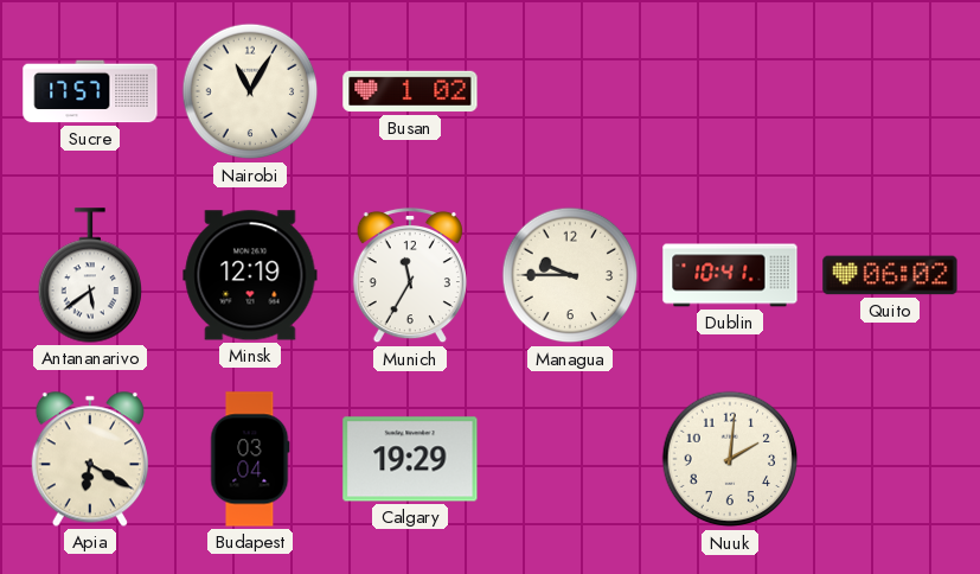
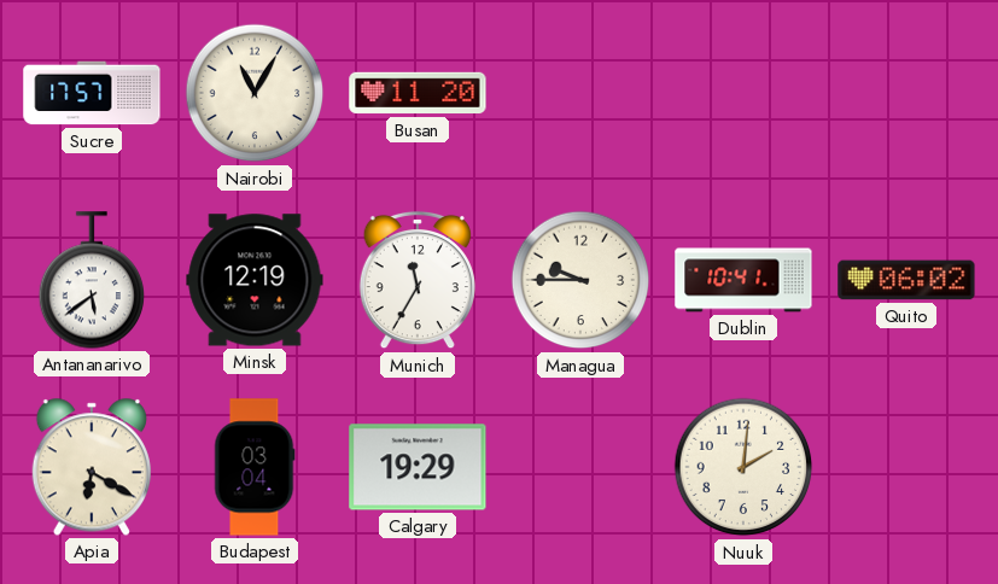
Busan: 1:02 -> 11:20 (418, 93)
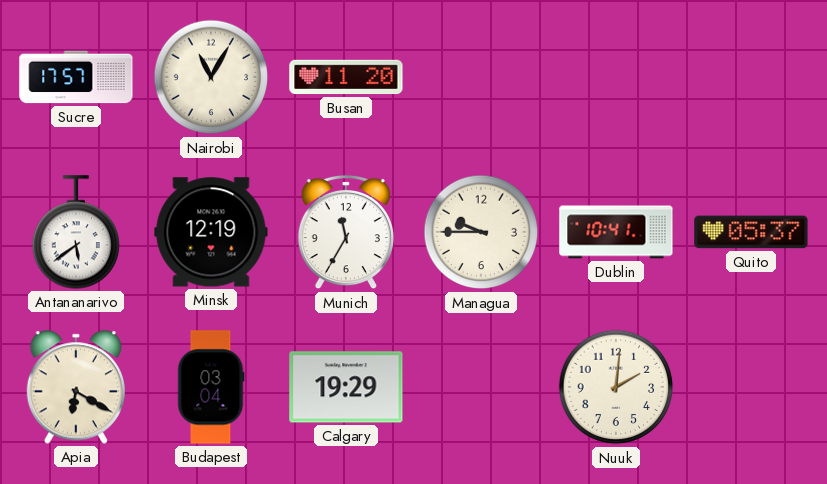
Quito: 06:02 -> 05:37 (751, 232)
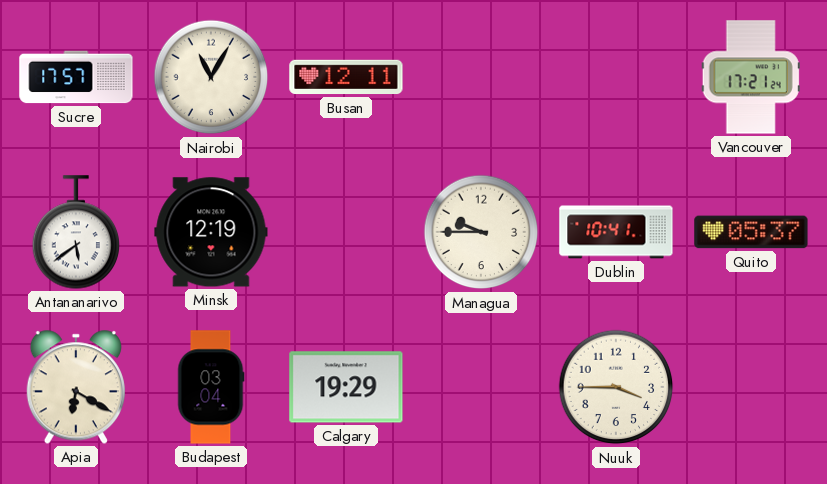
Busan: 11:20 -> 12:11 (346, 77)
Vancouver: none -> 17:21 (751, 77)
Munich: 11:35 -> none (346, 232)
Nuuk: 2:01 -> 3:45 (616, 387)
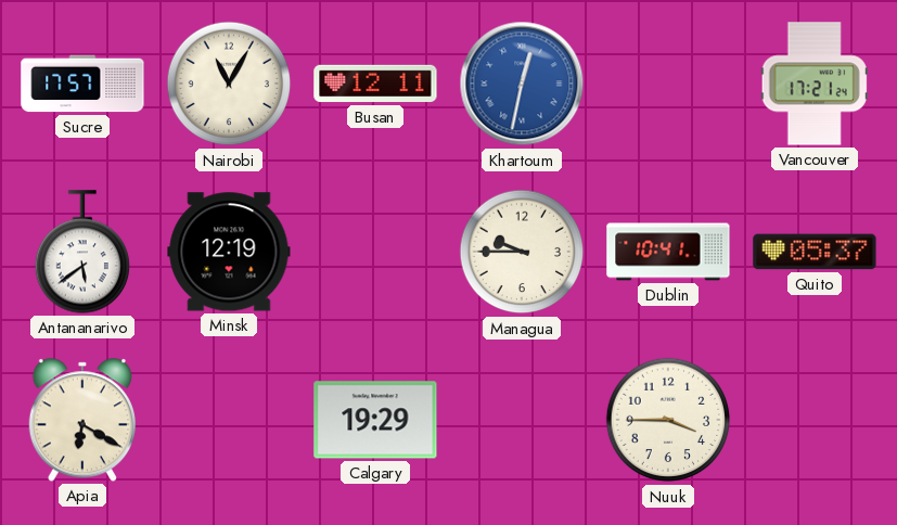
Khartoum: none -> 12:32 (522, 84)
Budapest: 03:04 -> none (211, 387)
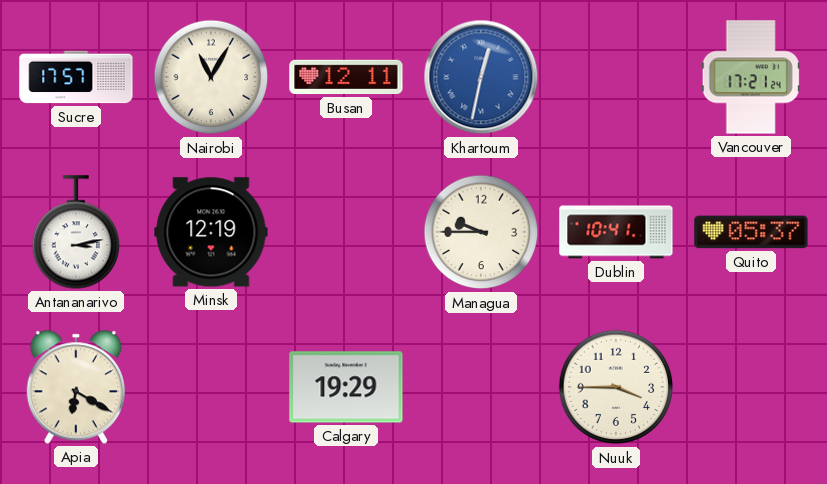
Antananarivo: 5:39 -> 3:13 (76, 232)
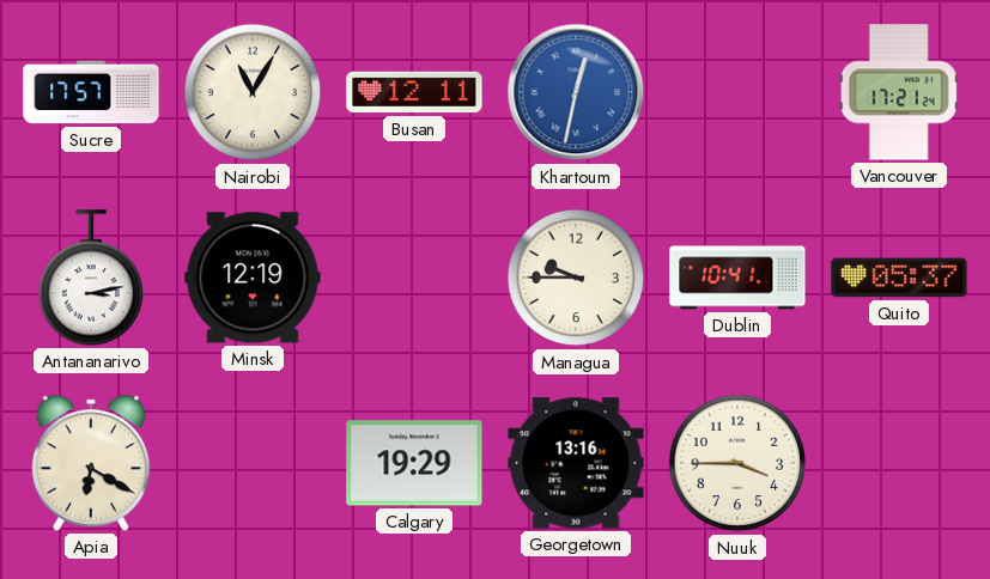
Georgetown: none -> 13:16 (576, 463)
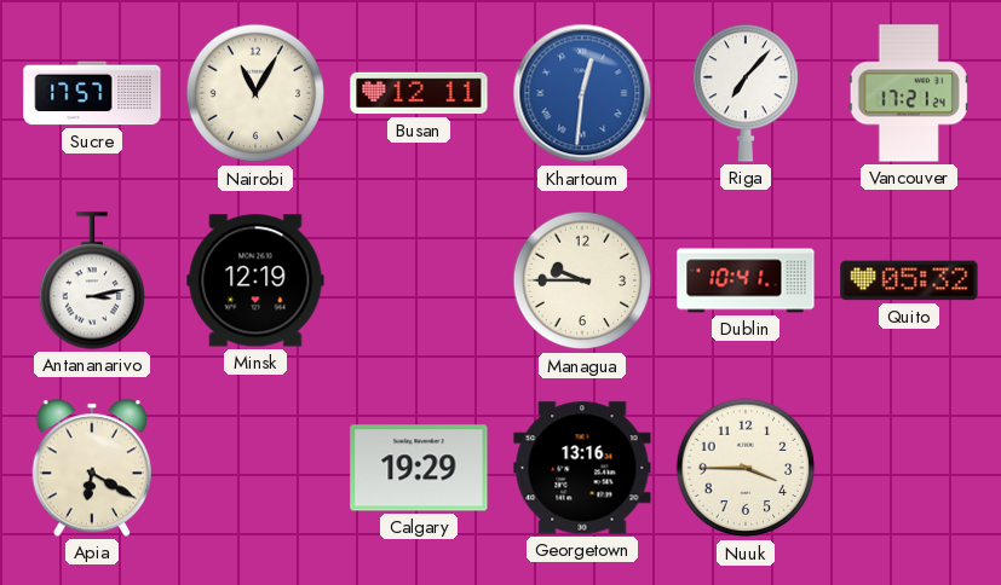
Khartoum: 12:32 -> 12:31 (582, 93)
Riga: none -> 7:07 (746, 93)
Quito: 05:37 -> 05:32 (909, 280)
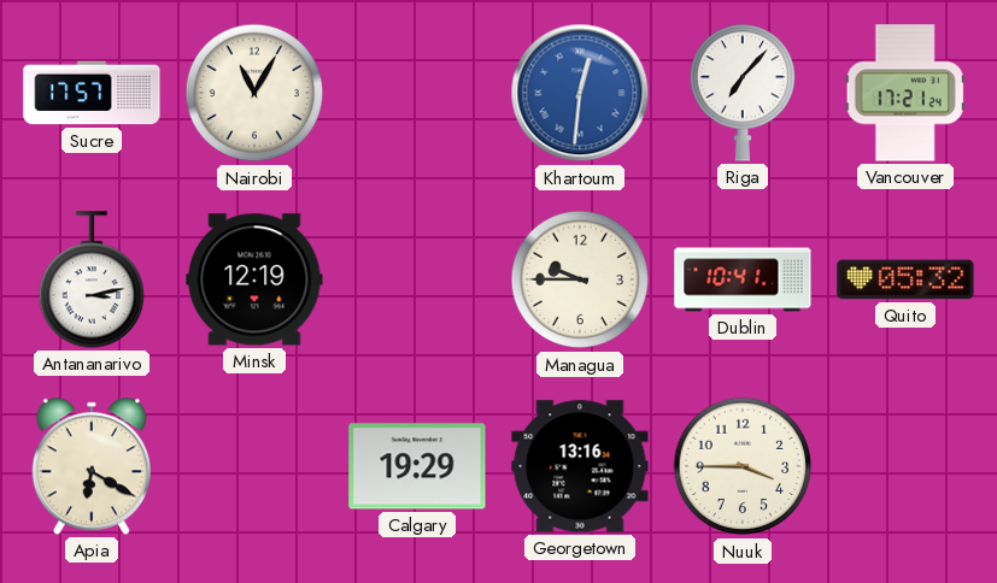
Busan: 12:11 -> none (419, 93)
